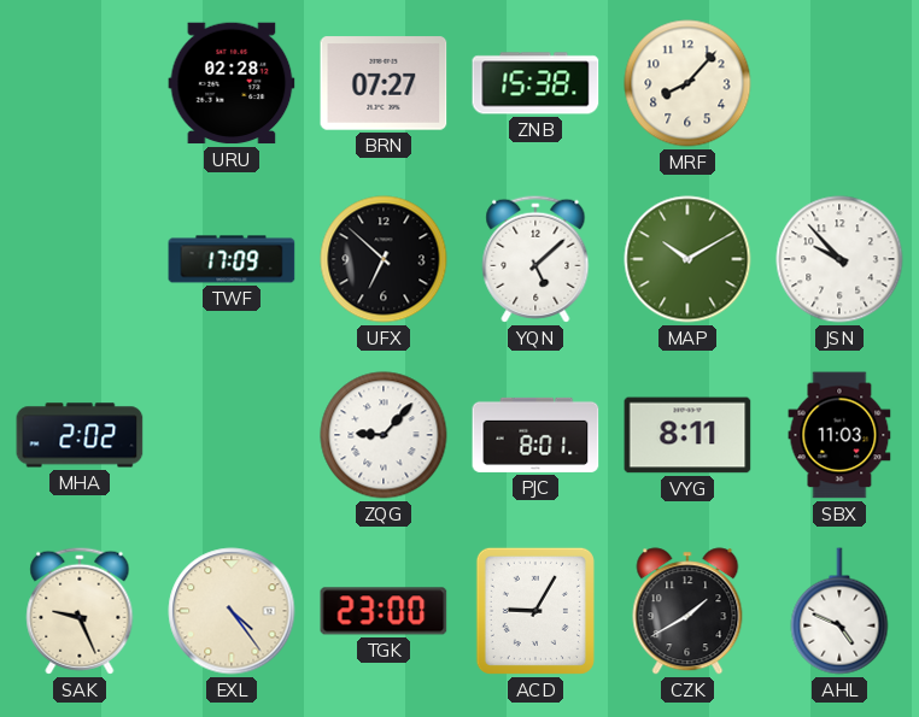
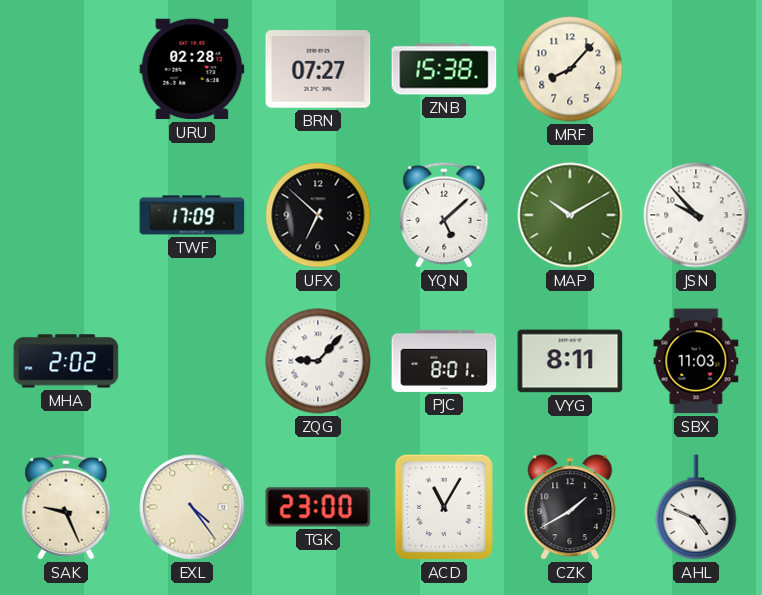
ACD: 9:05 -> 11:05 (444, 507)
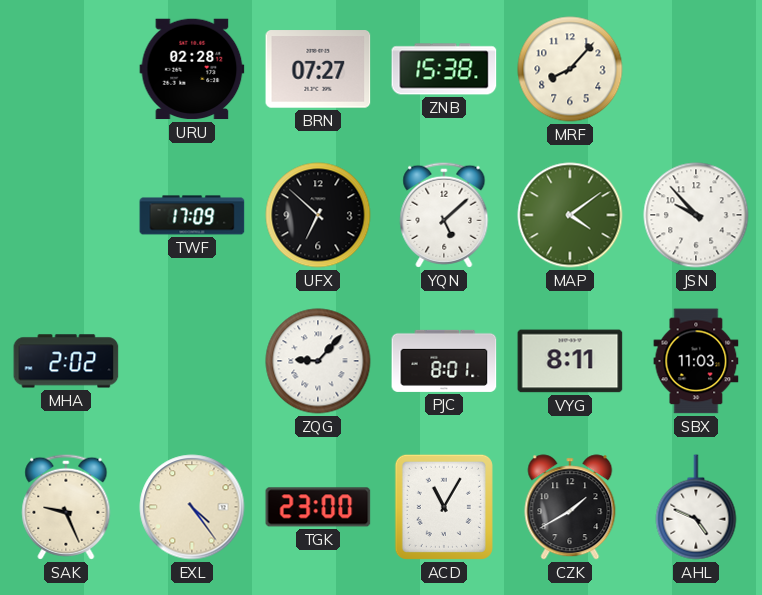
MAP: 10:10 -> 4:09 (570, 215)
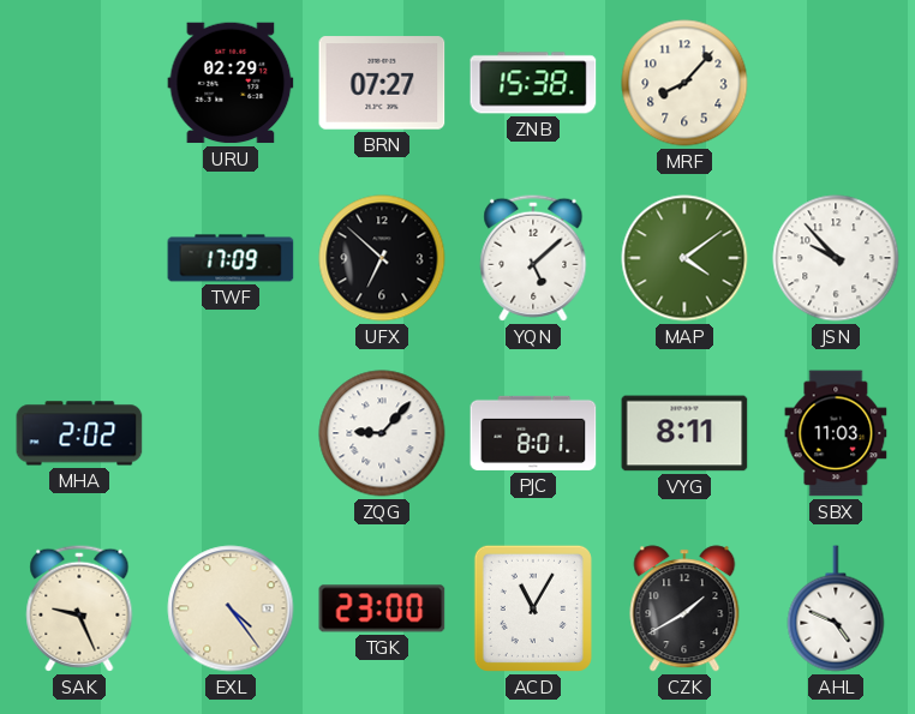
URU: 02:28 -> 02:29 (231, 83)
